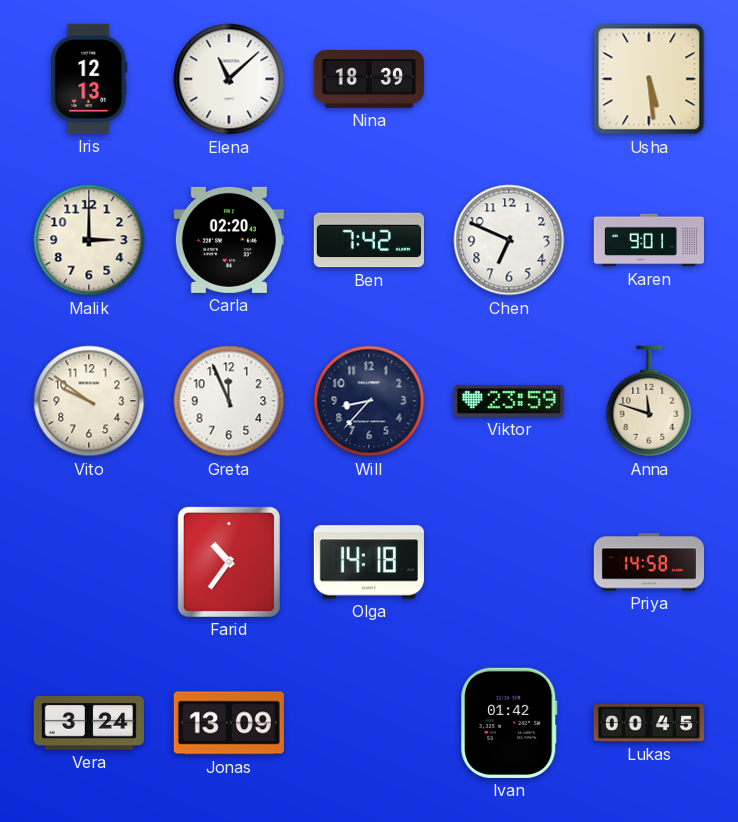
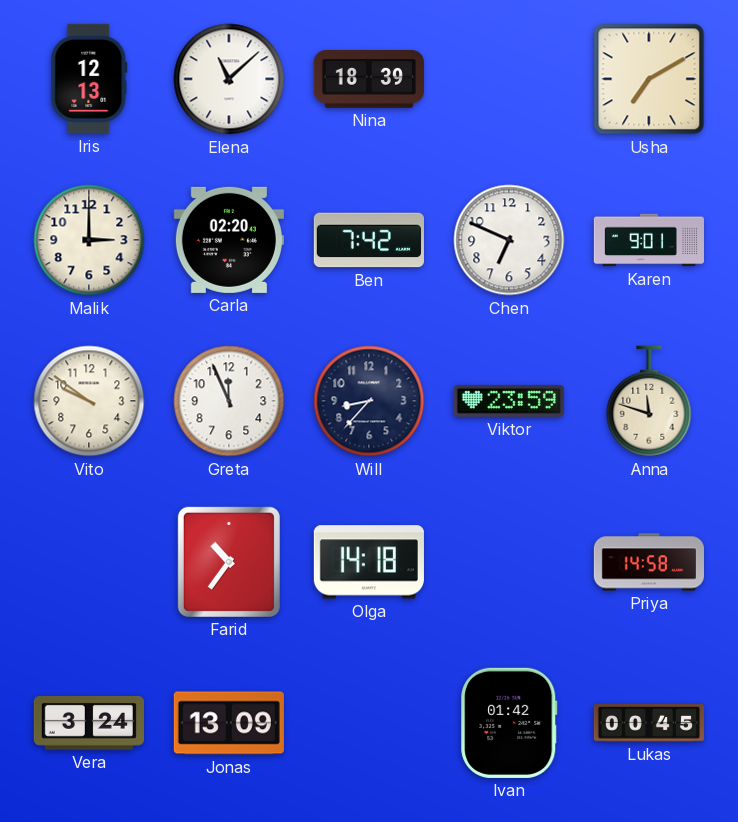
Usha: 5:29 -> 7:10 (649, 79)
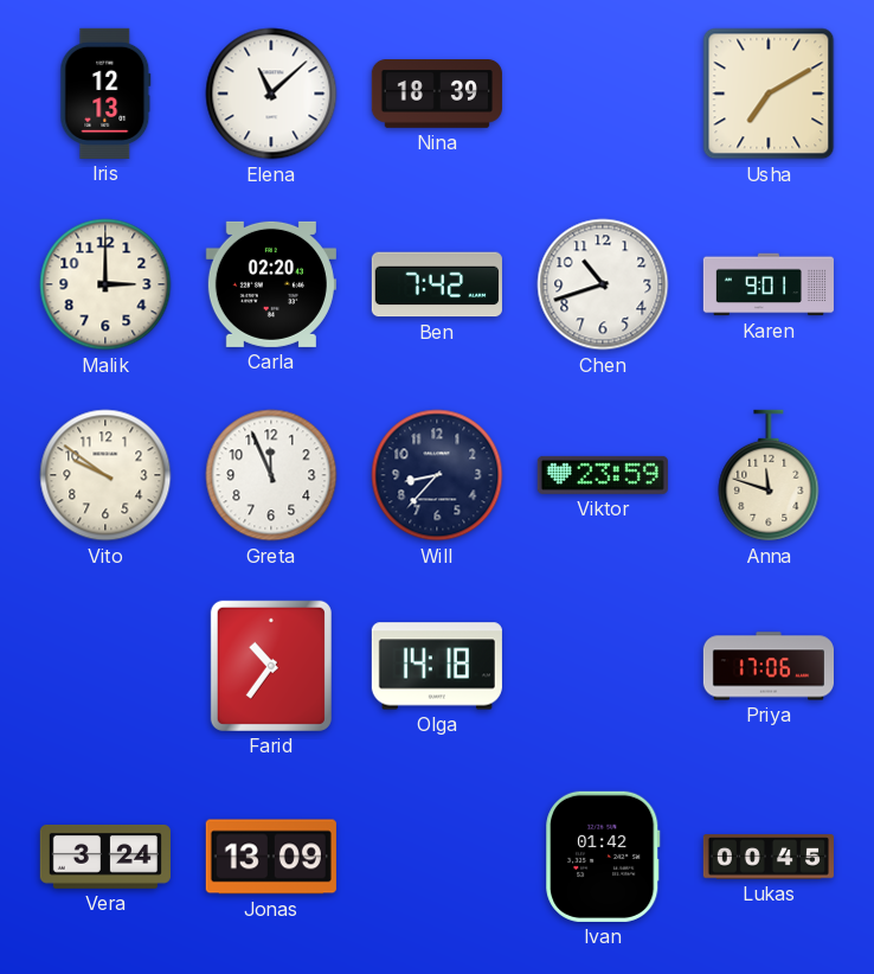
Chen: 6:49 -> 10:42 (603, 284)
Priya: 14:58 -> 17:06 (767, 666)
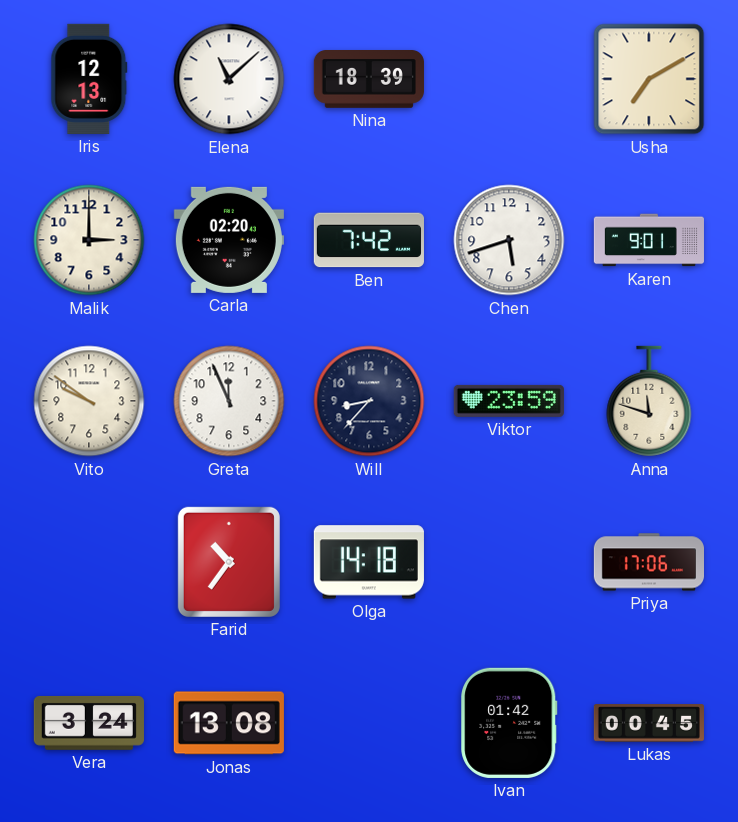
Chen: 10:42 -> 5:42 (509, 240)
Jonas: 13:09 -> 13:08 (229, 723)
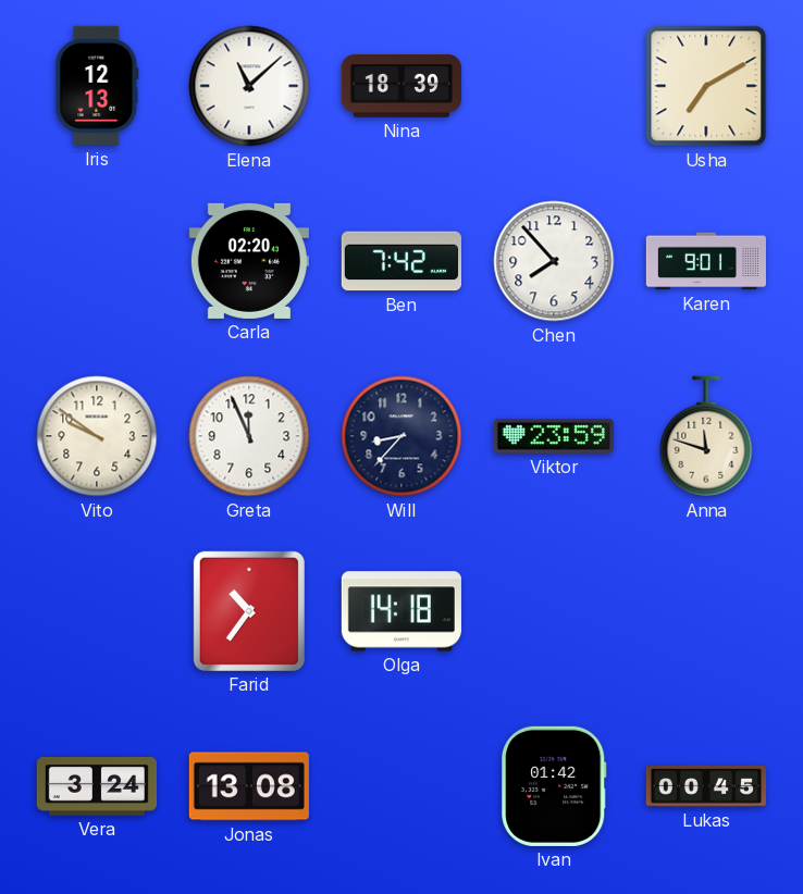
Malik: 3:00 -> none (89, 240)
Chen: 5:42 -> 7:53 (554, 261)
Priya: 17:06 -> none (648, 562)
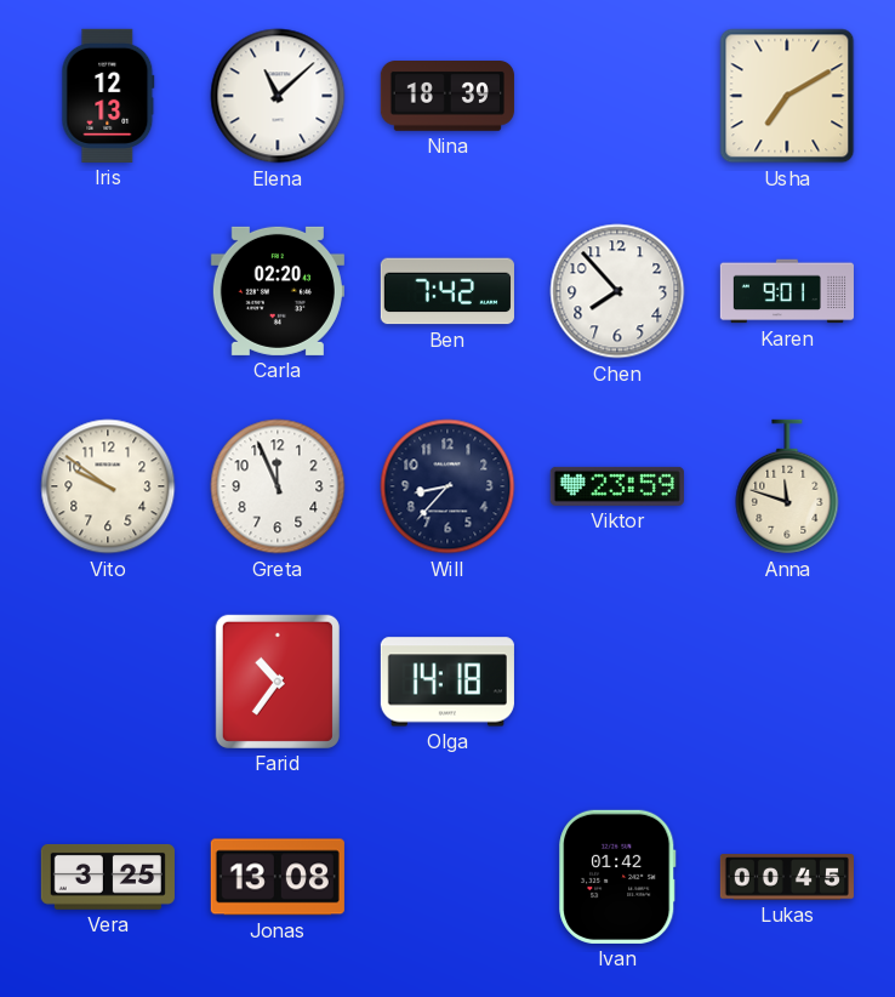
Vera: 3:24 -> 3:25 (108, 877)
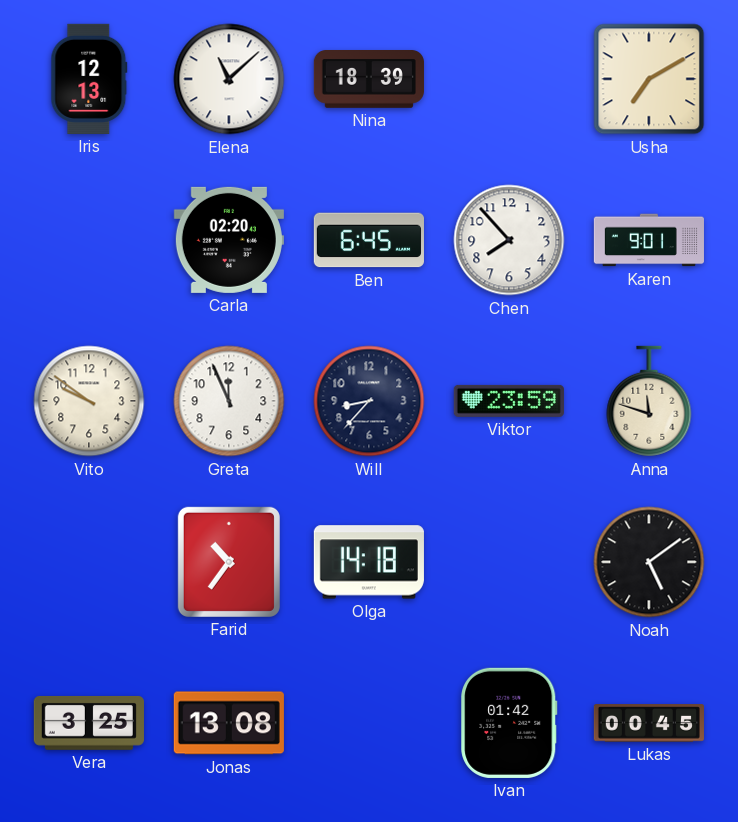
Ben: 7:42 -> 6:45 (369, 240)
Noah: none -> 5:09 (649, 562)
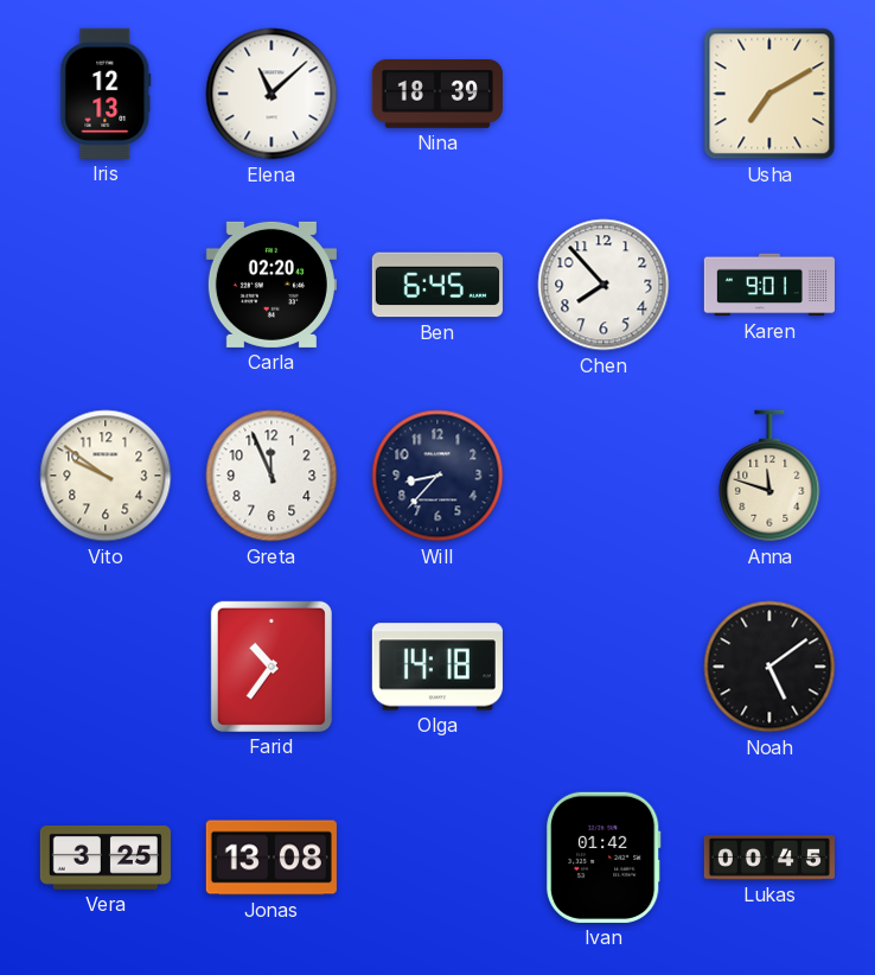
Viktor: 23:59 -> none (509, 401)
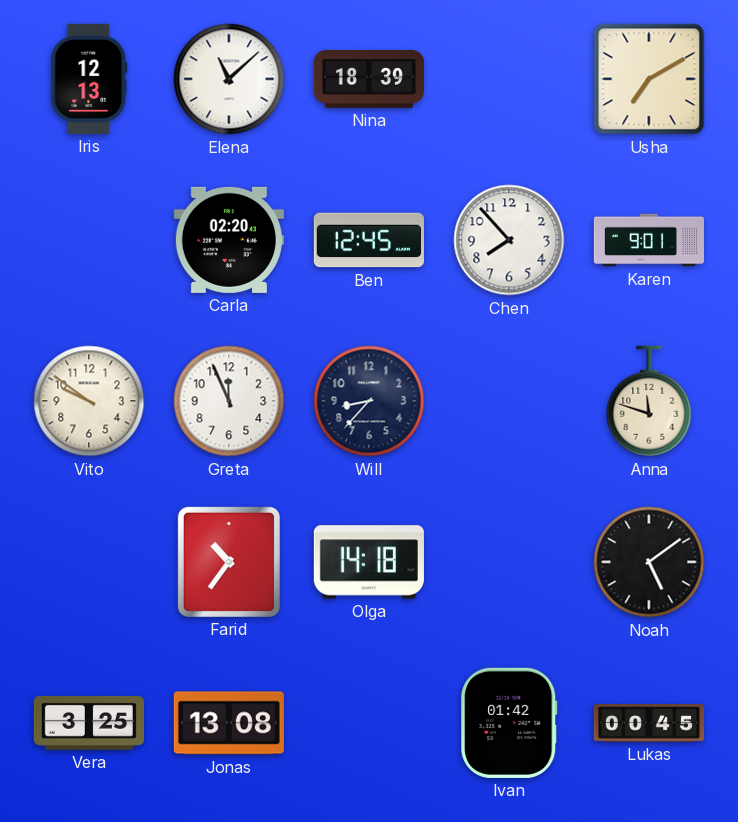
Ben: 6:45 -> 12:45 (369, 240)
